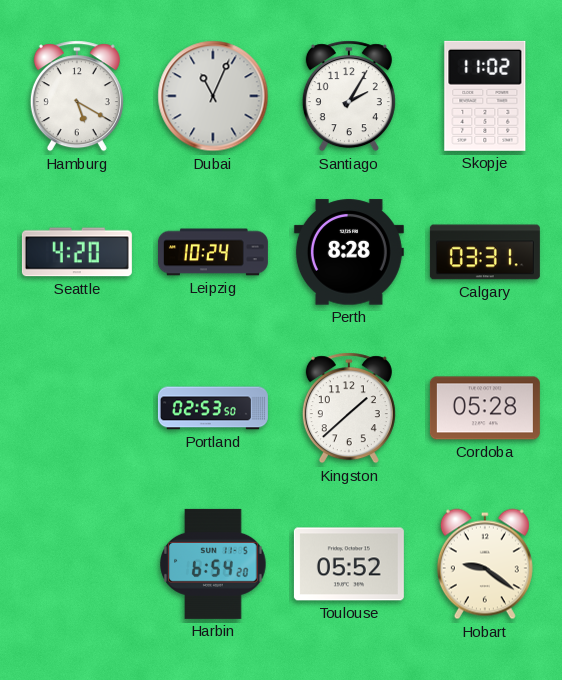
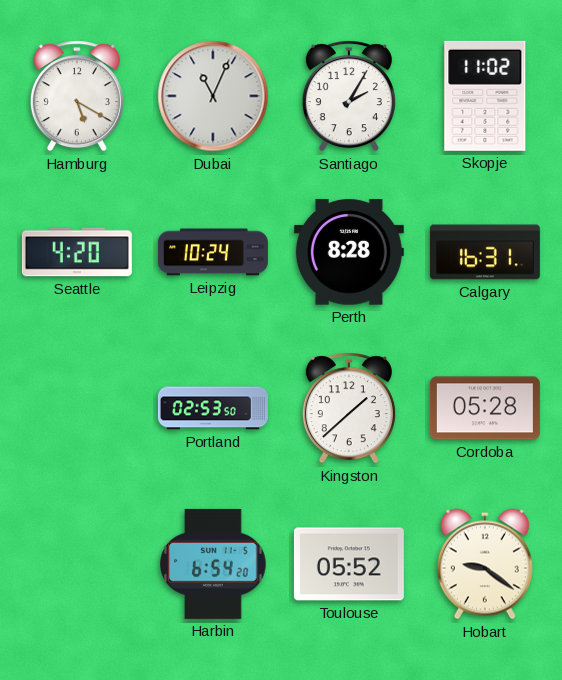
Calgary: 03:31 -> 16:31 (485, 252)
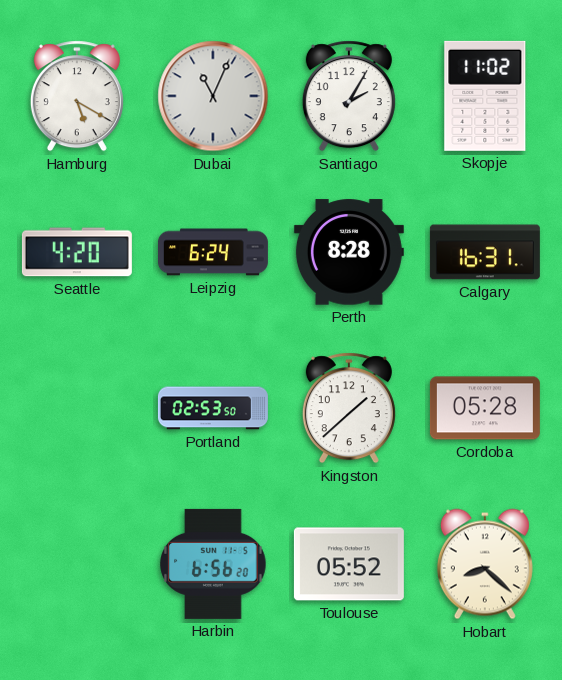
Leipzig: 10:24 -> 6:24 (213, 252)
Harbin: 6:54 -> 6:56 (213, 564)
Hobart: 9:21 -> 8:22 (485, 564)
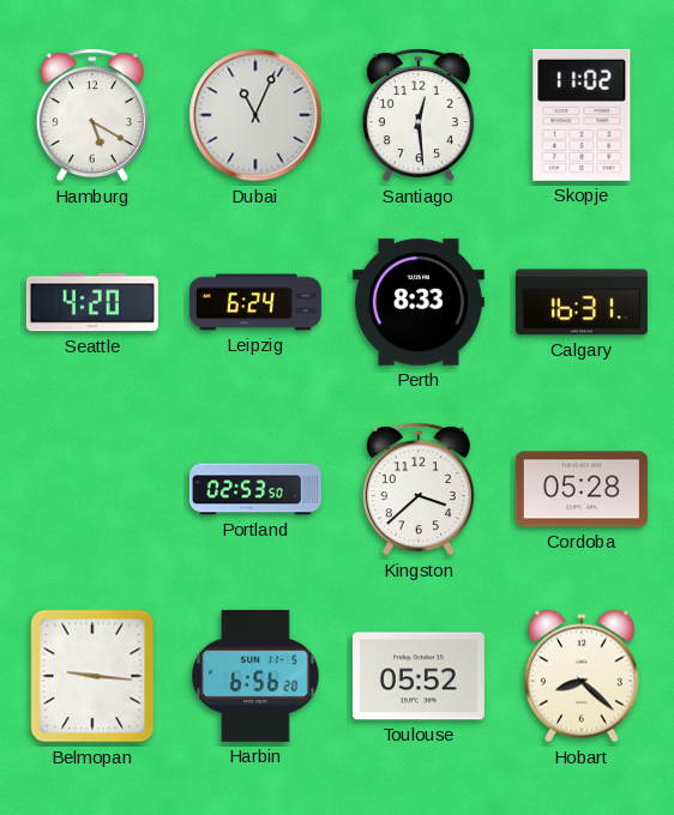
Santiago: 2:05 -> 12:29 (419, 115)
Perth: 8:28 -> 8:33 (419, 302)
Kingston: 1:38 -> 3:38 (419, 489)
Belmopan: none -> 9:16 (92, 676)
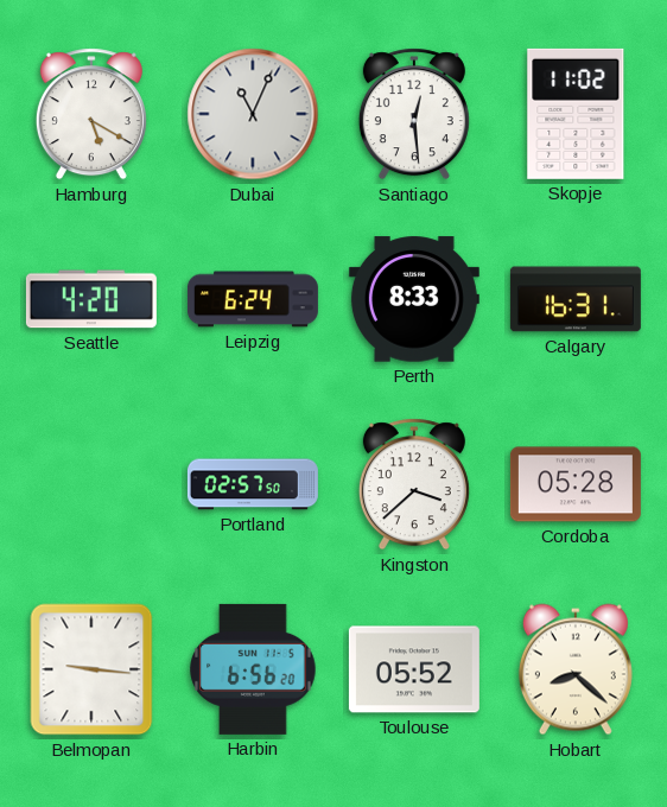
Portland: 02:53 -> 02:57 (253, 484)
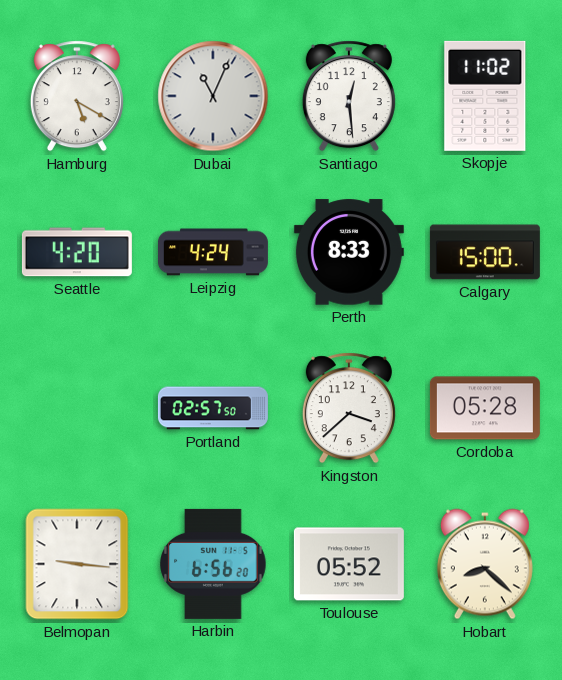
Leipzig: 6:24 -> 4:24 (213, 252)
Calgary: 16:31 -> 15:00 (485, 252)
